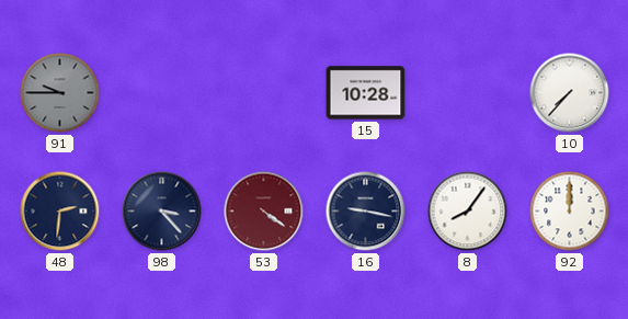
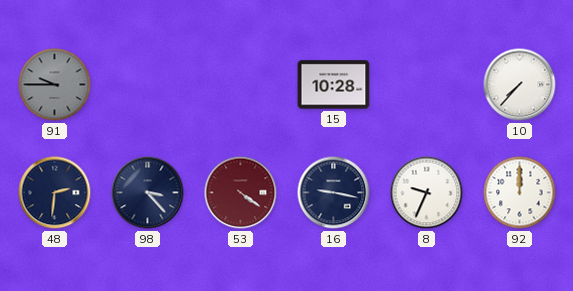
8: 8:06 -> 9:34 (427, 193)
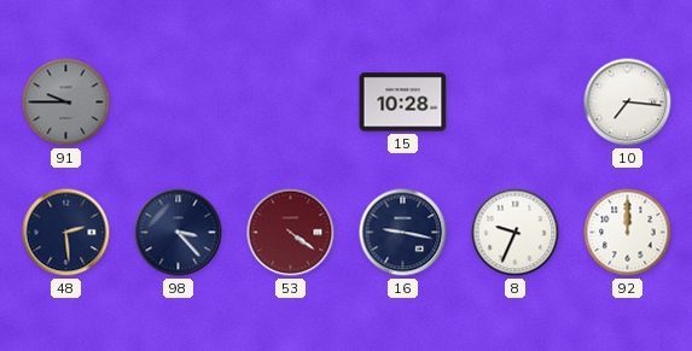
10: 7:37 -> 7:16 (628, 103)
48: 2:31 -> 2:29 (66, 233)
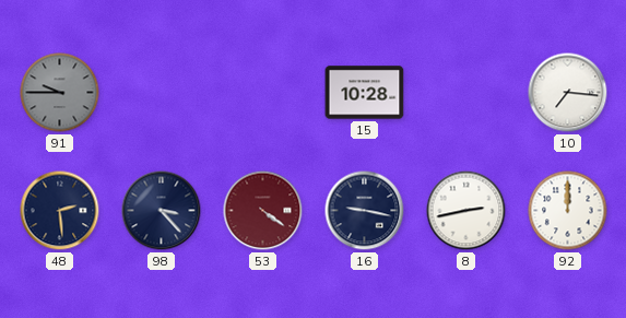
8: 9:34 -> 2:43 (466, 211)
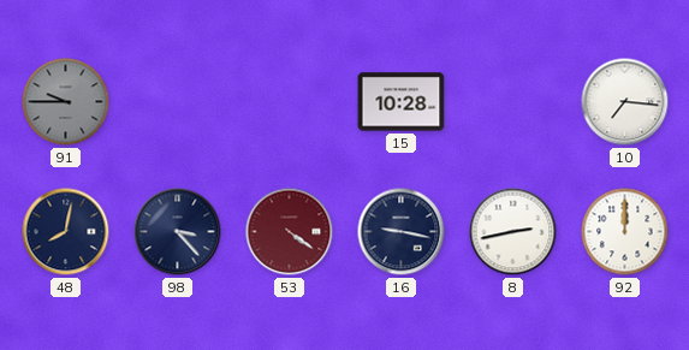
48: 2:29 -> 8:02 (66, 232)
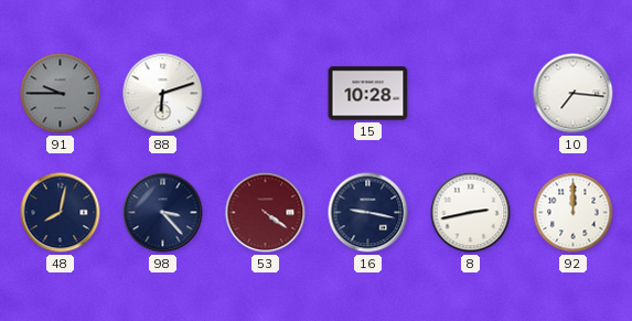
88: none -> 6:12 (163, 94)
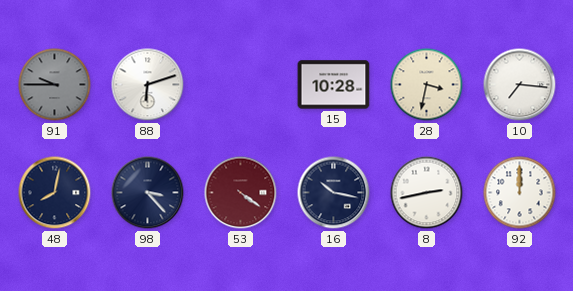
28: none -> 3:32 (427, 85)
16: 9:17 -> 10:17 (334, 193)
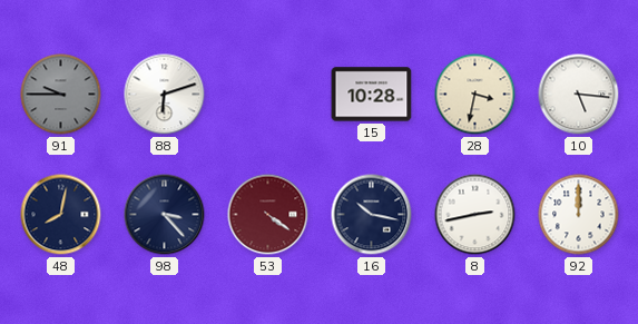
10: 7:16 -> 5:16 (579, 95)
